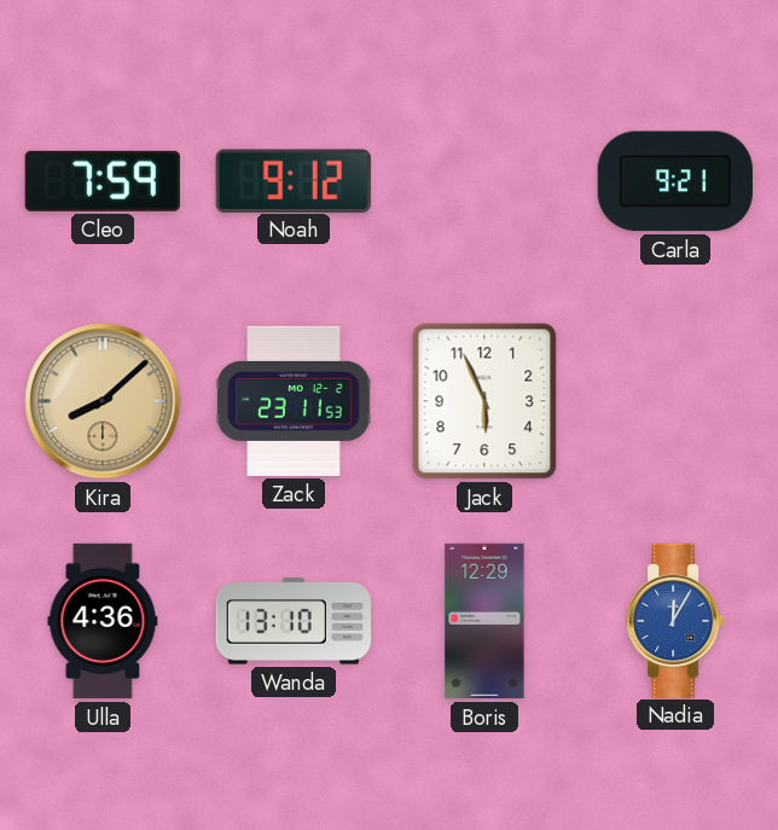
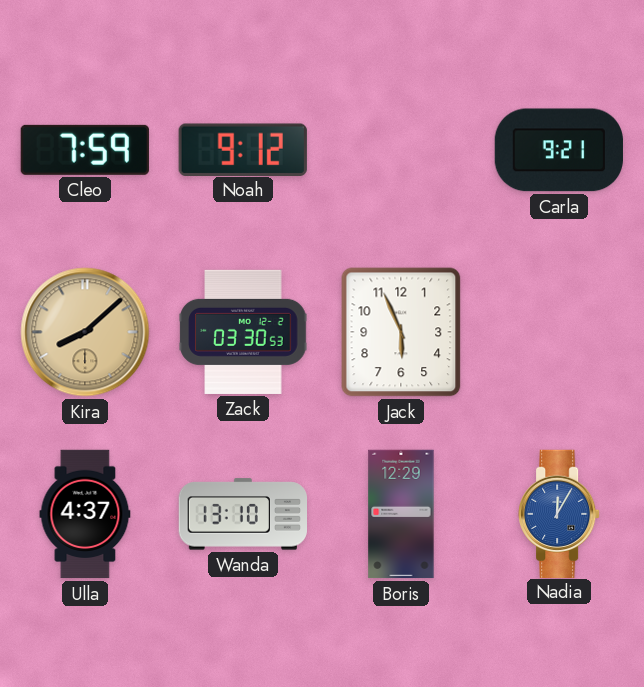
Zack: 23:11 -> 03:30 (243, 332)
Ulla: 4:36 -> 4:37 (85, 514)
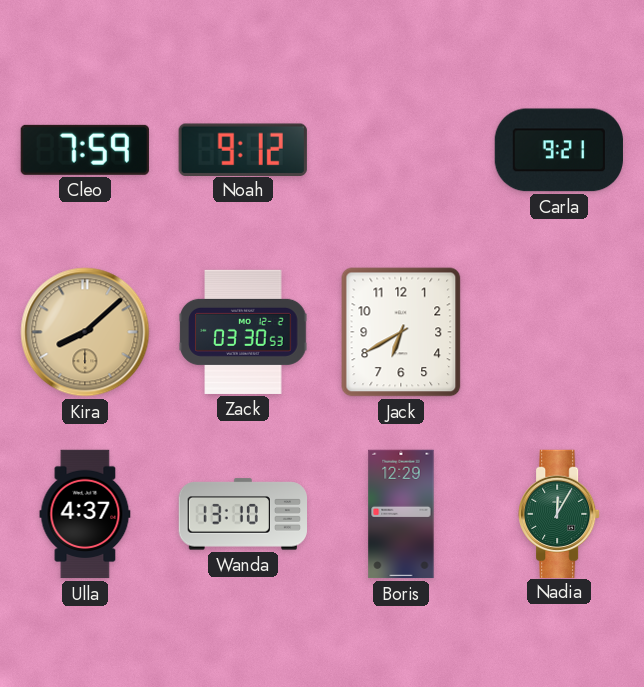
Jack: 5:56 -> 6:40 (401, 332)
Nadia dial: blue -> green (559, 513)
